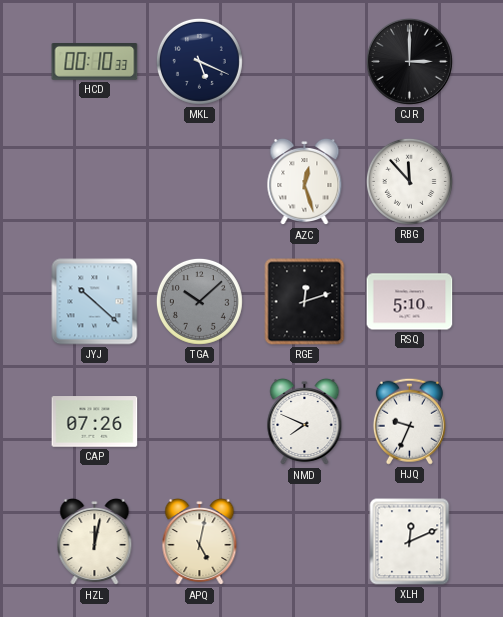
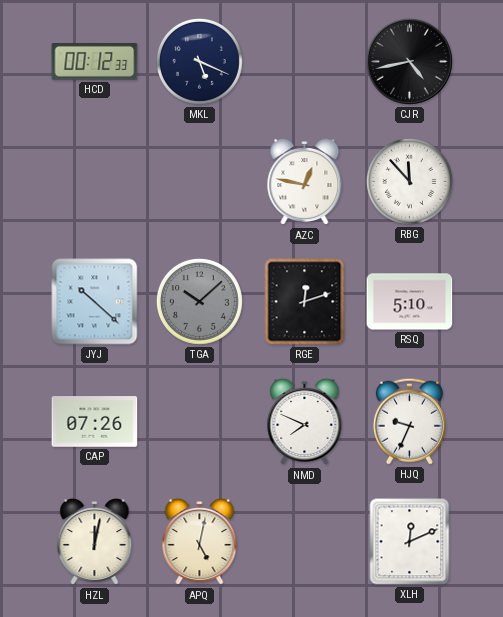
HCD: 00:10 -> 00:12 (95, 62)
CJR: 3:00 -> 4:43 (410, 62)
AZC: 12:27 -> 12:47 (305, 182)
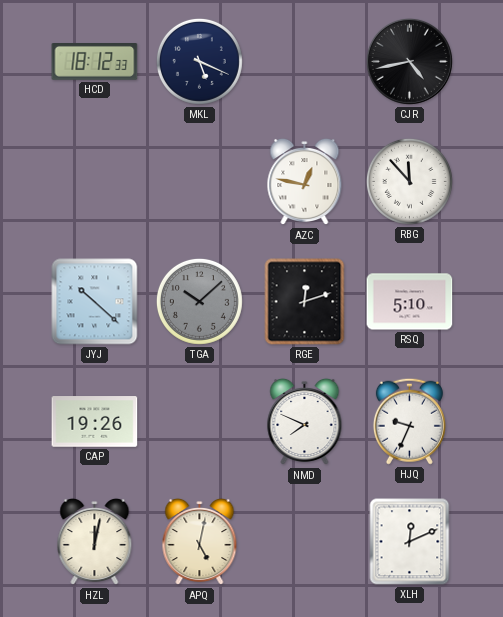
HCD: 00:12 -> 18:12 (95, 62)
CAP: 07:26 -> 19:26 (95, 422)
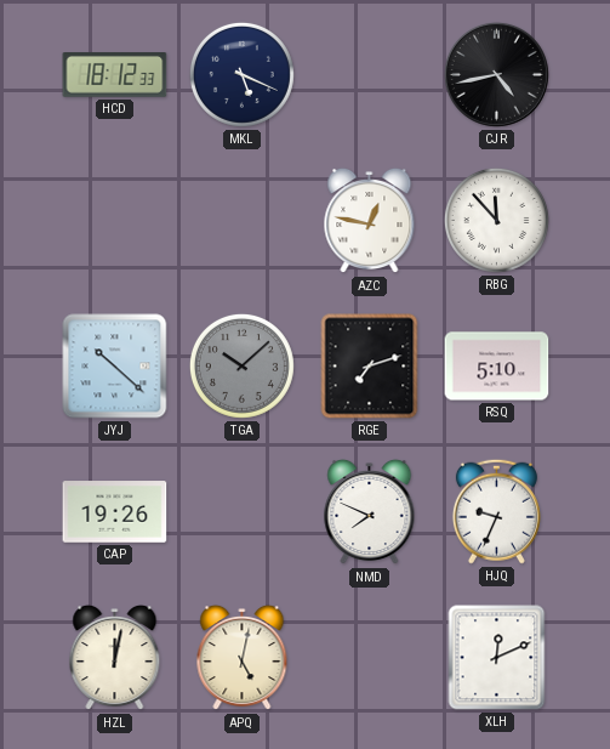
RGE: 12:12 -> 7:12 (370, 367)
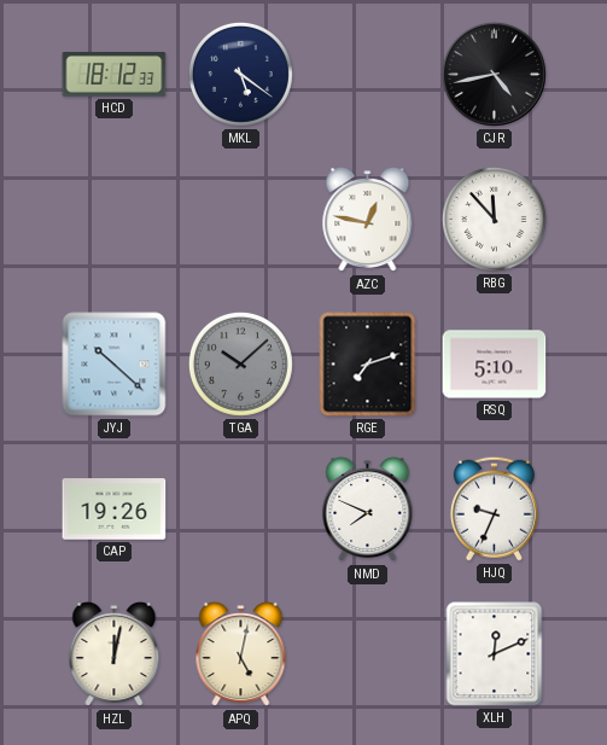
MKL: 5:19 -> 5:21 (240, 74)
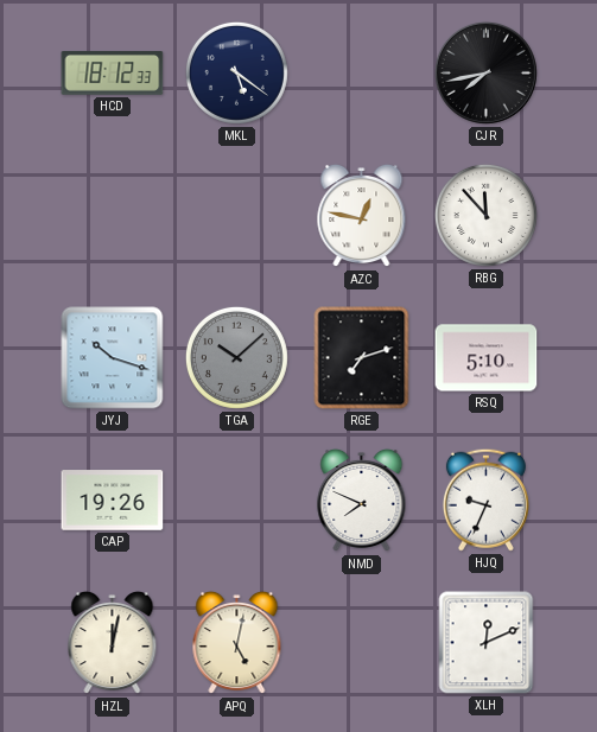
CJR: 4:43 -> 7:43 (487, 74)
JYJ: 10:22 -> 10:18 (113, 358)
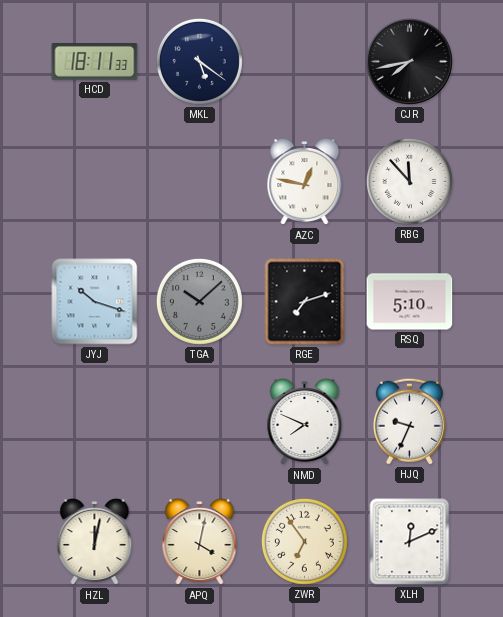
HCD: 18:12 -> 18:11 (95, 62)
CAP: 19:26 -> none (113, 501)
APQ: 5:02 -> 4:02 (200, 542)
ZWR: none -> 6:54 (304, 541)
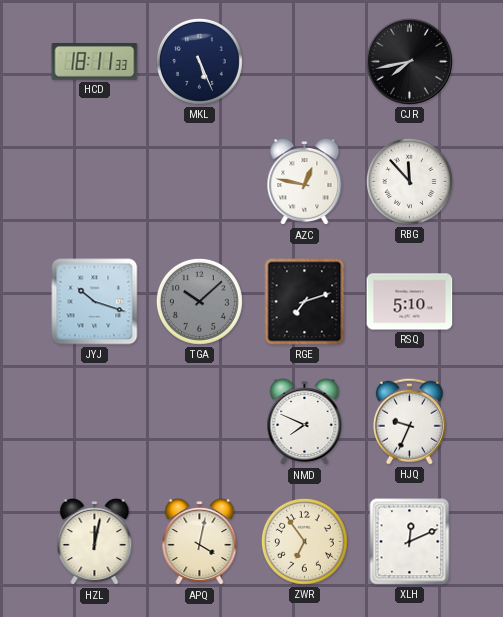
MKL: 5:21 -> 5:26 (199, 61)
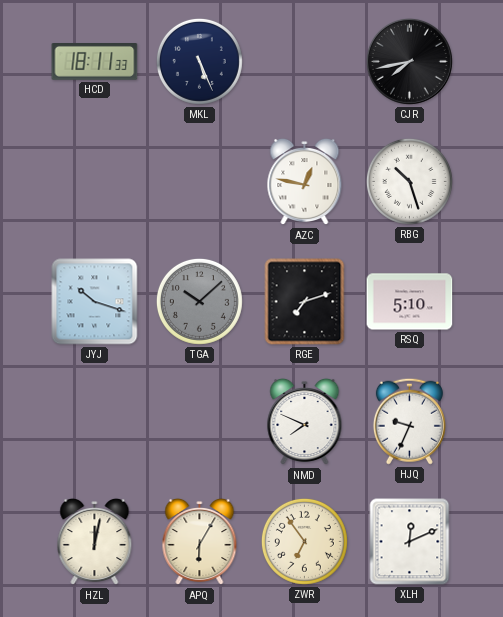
RBG: 11:53 -> 10:27 (409, 181)
APQ: 4:02 -> 6:05 (200, 542)
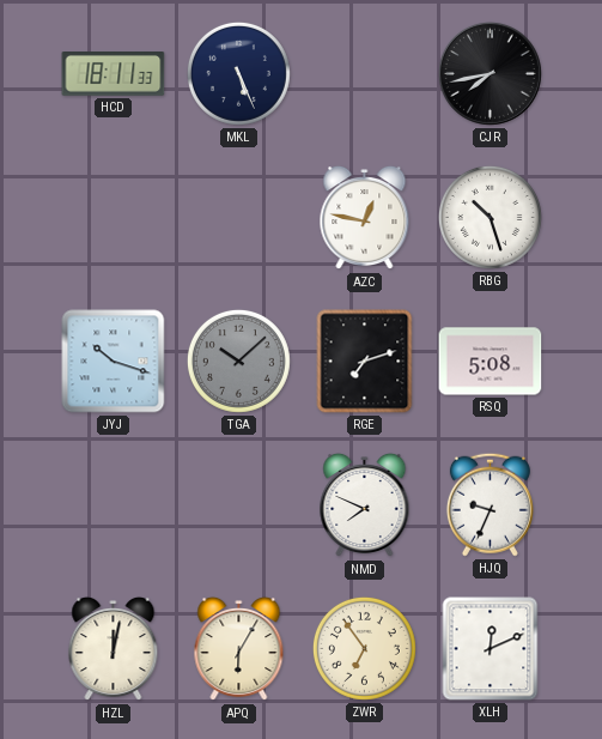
RSQ: 5:10 -> 5:08 (491, 362)
